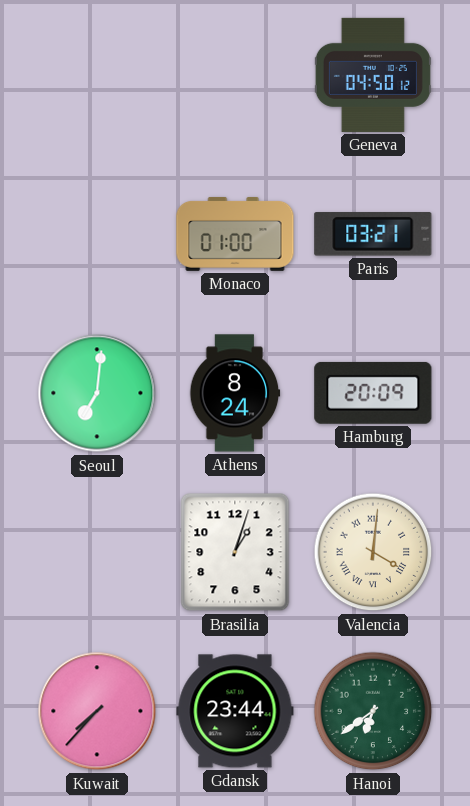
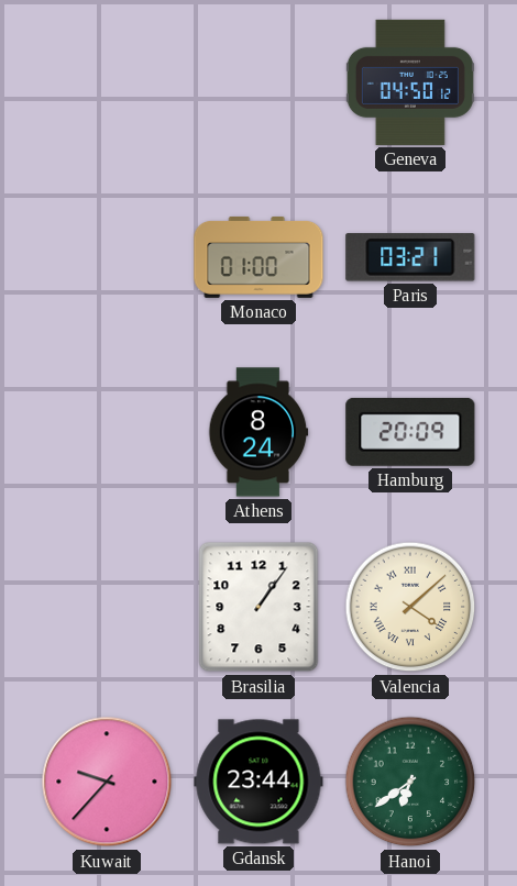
Seoul: 7:01 -> none (97, 393)
Brasilia: 1:03 -> 1:06 (258, 607)
Valencia: 4:01 -> 4:08 (410, 607)
Kuwait: 7:37 -> 9:37 (107, 782)
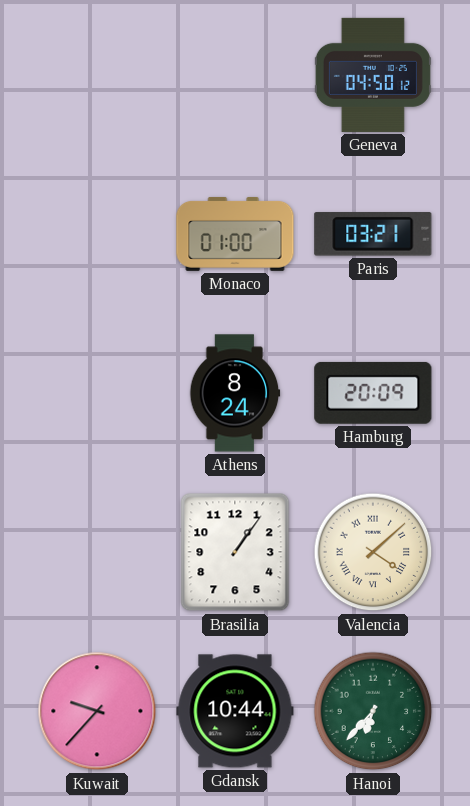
Gdansk: 23:44 -> 10:44 (235, 711)
Hanoi: 6:39 -> 6:37 (373, 711)
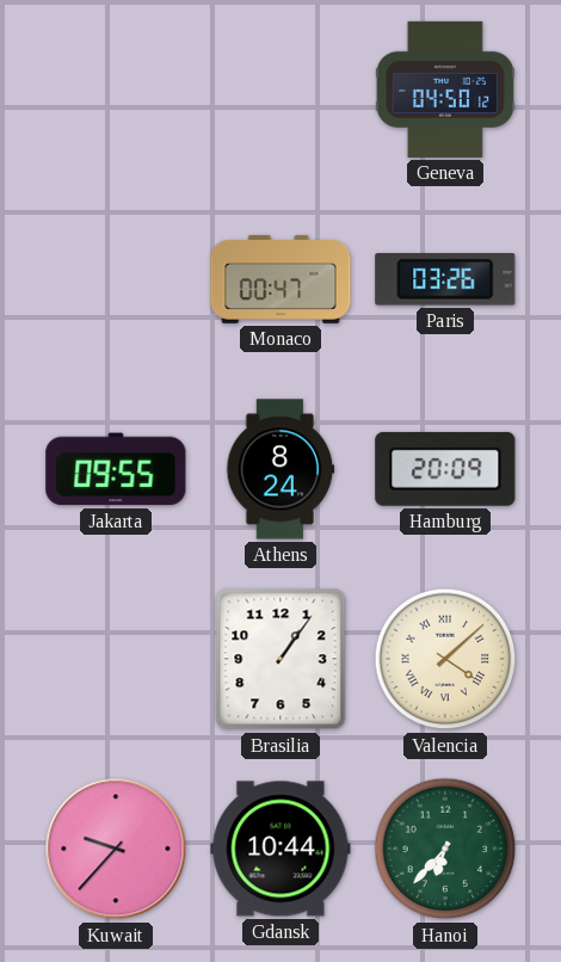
Monaco: 01:00 -> 00:47 (280, 279)
Paris: 03:21 -> 03:26 (445, 279)
Jakarta: none -> 09:55 (116, 469)
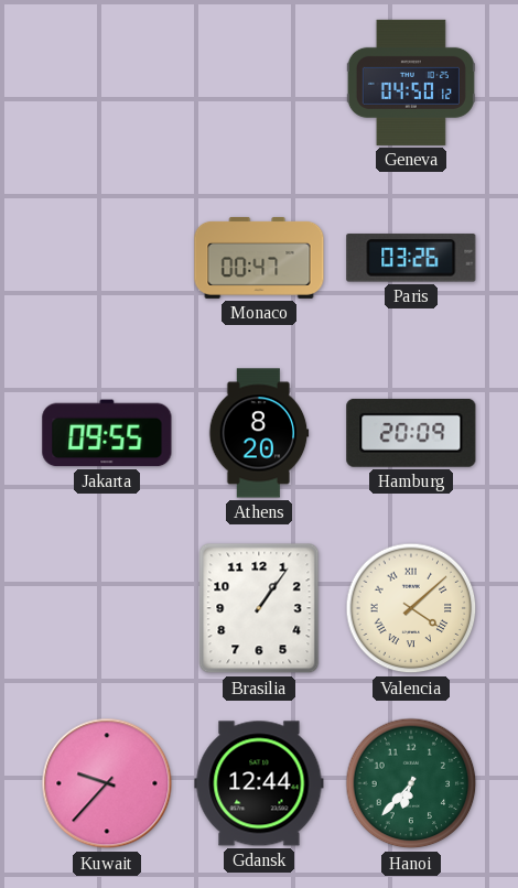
Athens: 8:24 -> 8:20 (259, 433)
Gdansk: 10:44 -> 12:44 (259, 783)
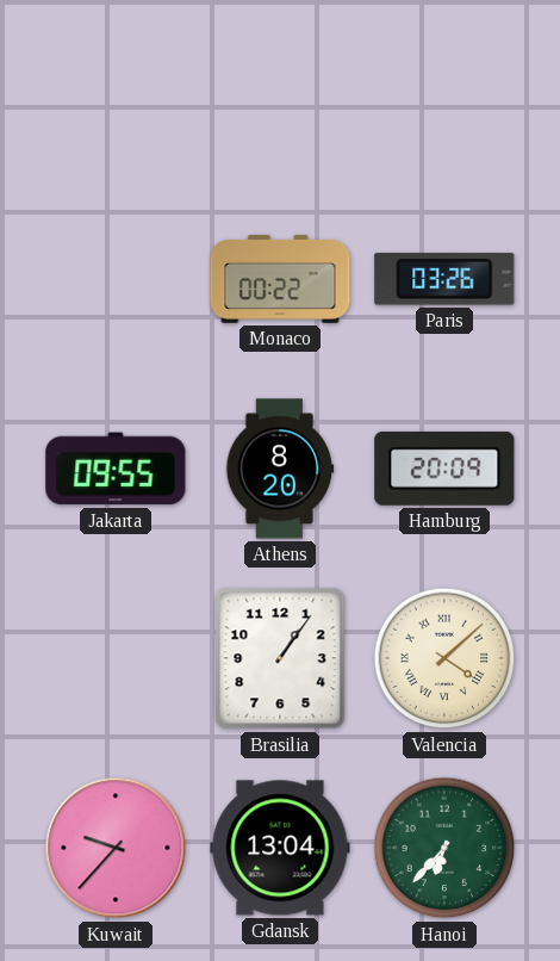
Geneva: 04:50 -> none (411, 83)
Monaco: 00:47 -> 00:22 (280, 279)
Gdansk: 12:44 -> 13:04 (280, 848)
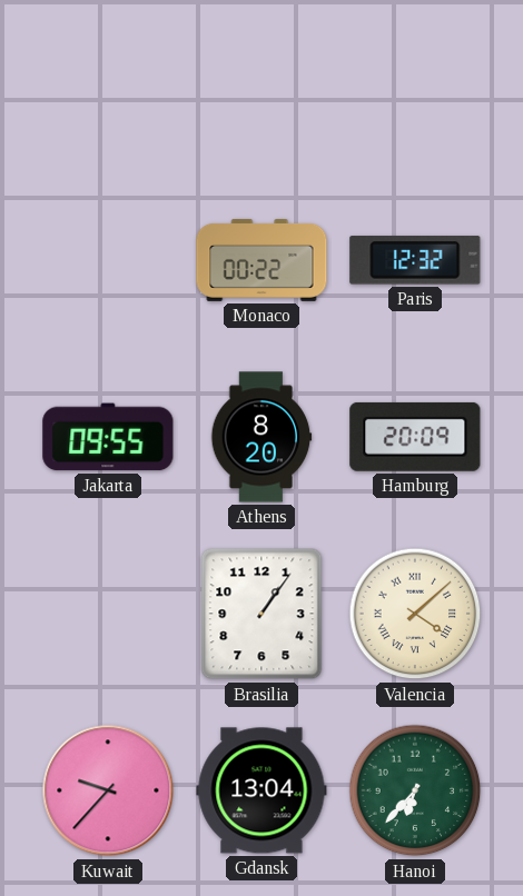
Paris: 03:26 -> 12:32 (415, 260)
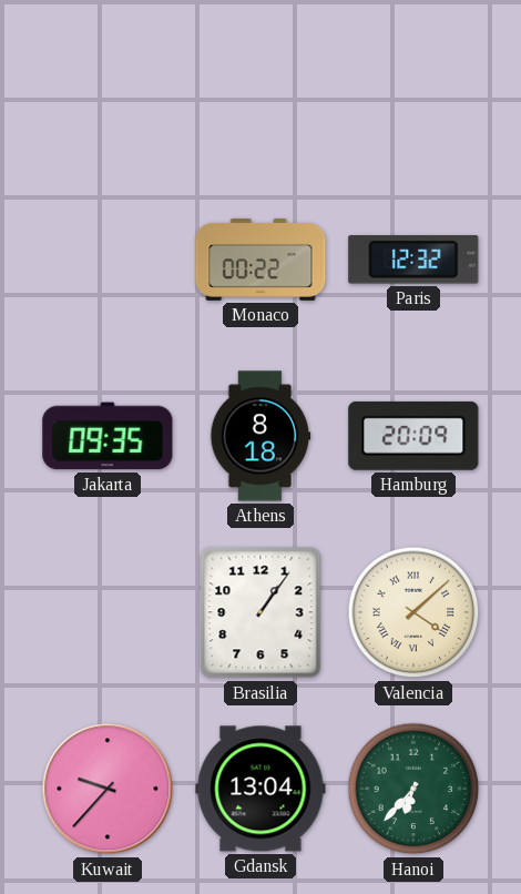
Jakarta: 09:55 -> 09:35 (108, 436)
Athens: 8:20 -> 8:18 (260, 436)
